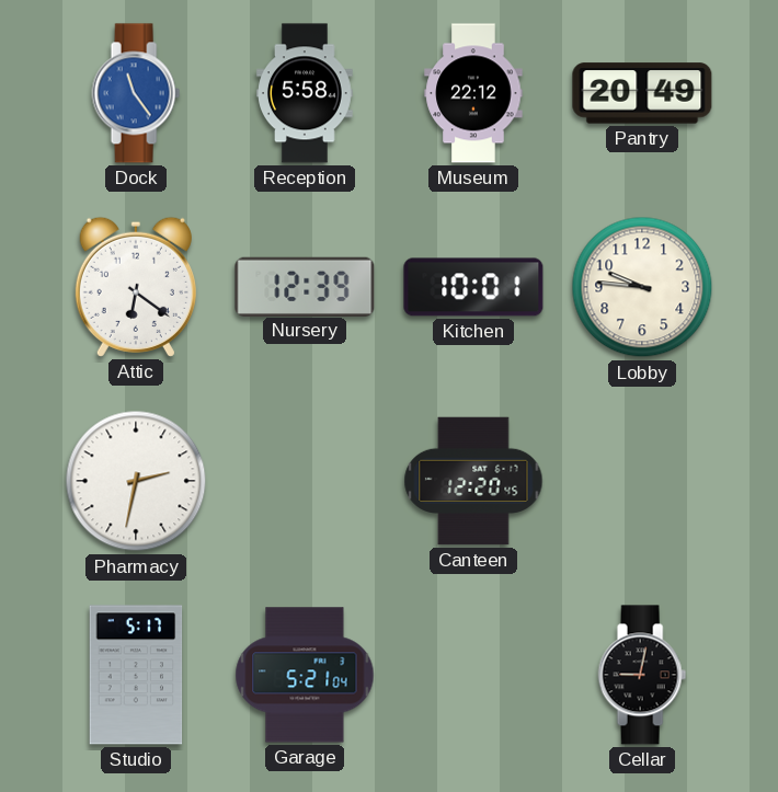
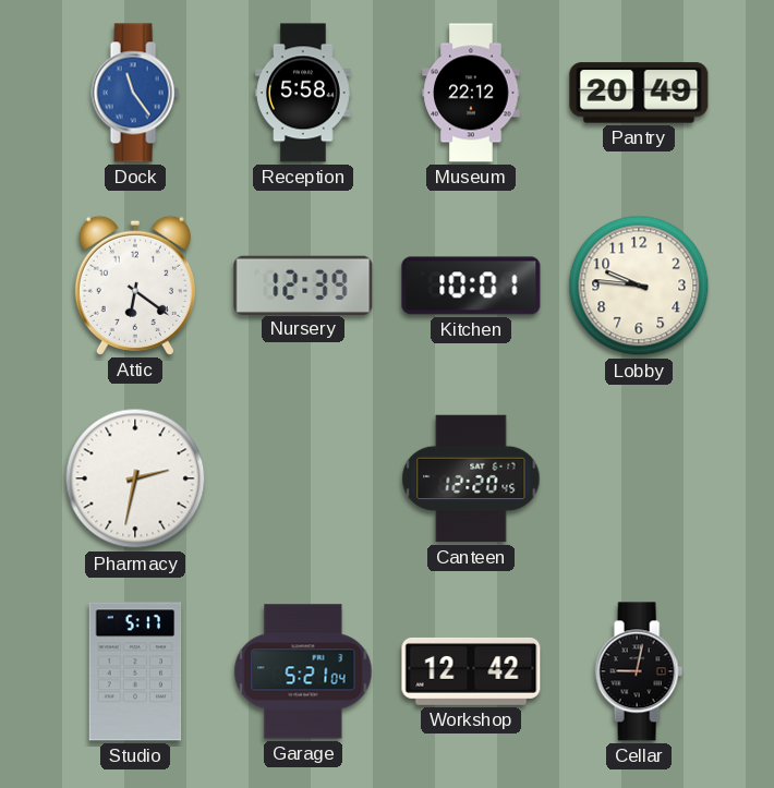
Workshop: none -> 12:42 (471, 671)
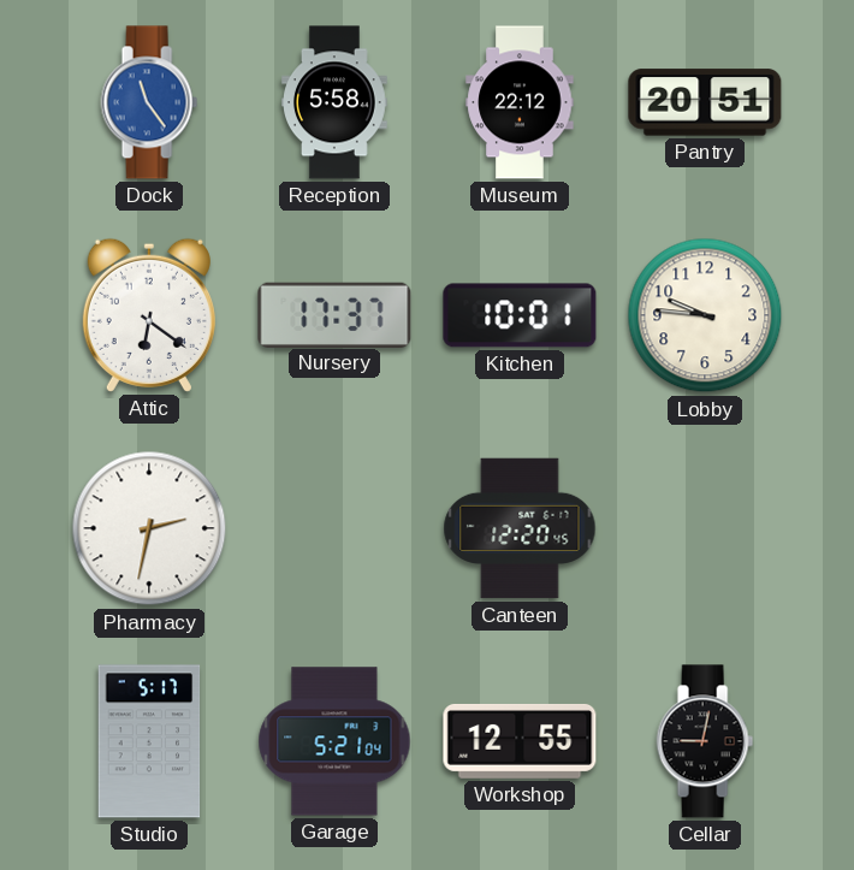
Pantry: 20:49 -> 20:51 (705, 102)
Nursery: 12:39 -> 17:37 (334, 314)
Workshop: 12:42 -> 12:55 (520, 741)
